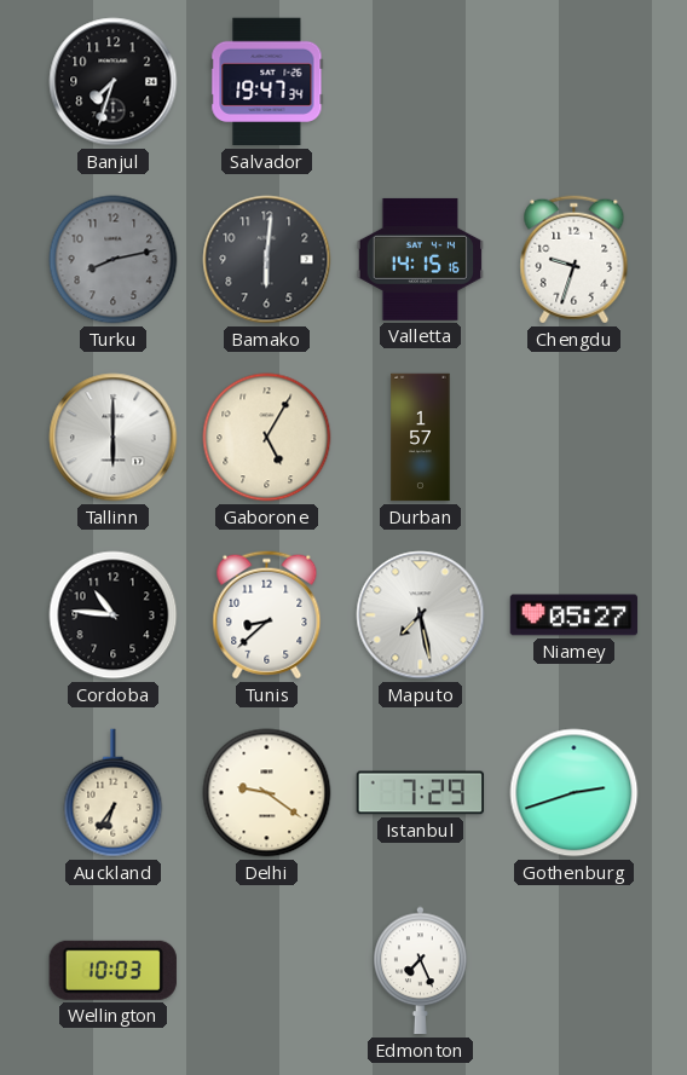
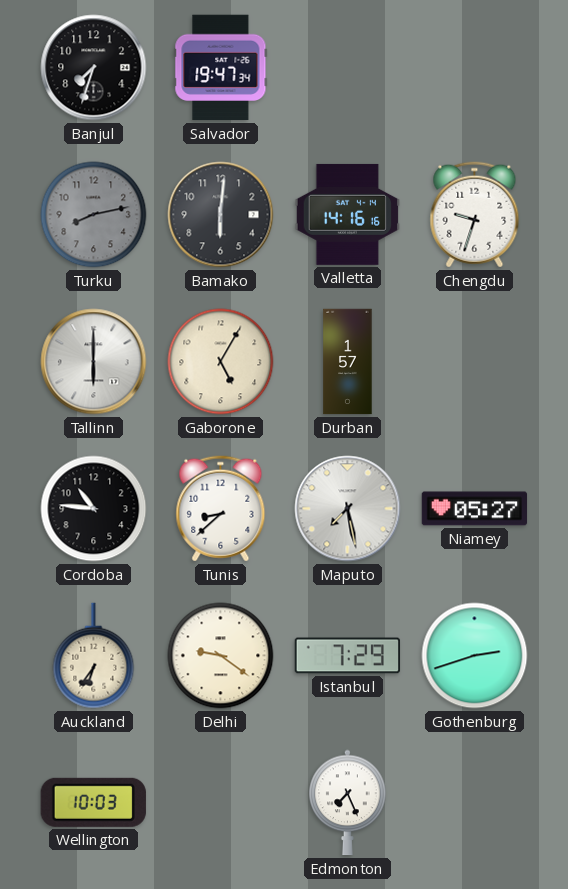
Valletta: 14:15 -> 14:16 (347, 214)
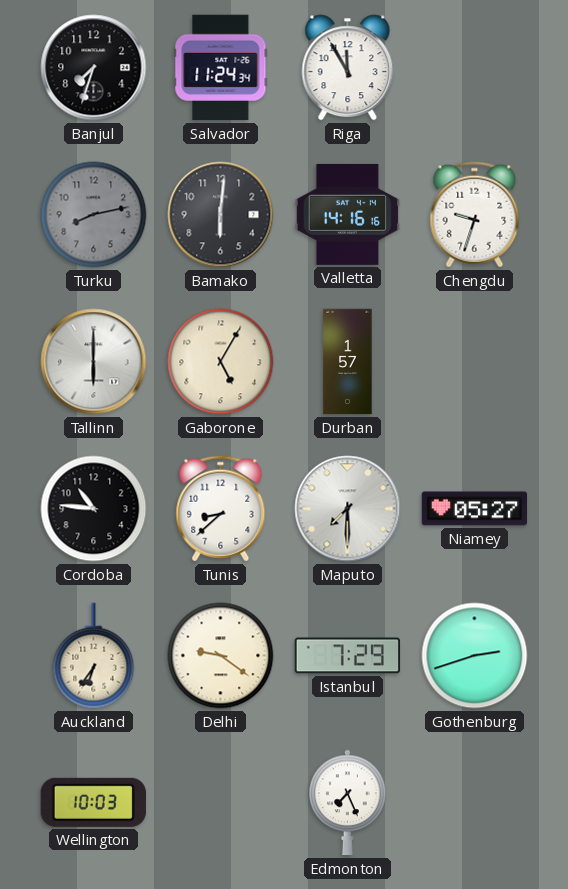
Salvador: 19:47 -> 11:24 (221, 68)
Riga: none -> 11:55 (348, 68)
Maputo: 7:28 -> 7:30 (348, 509)
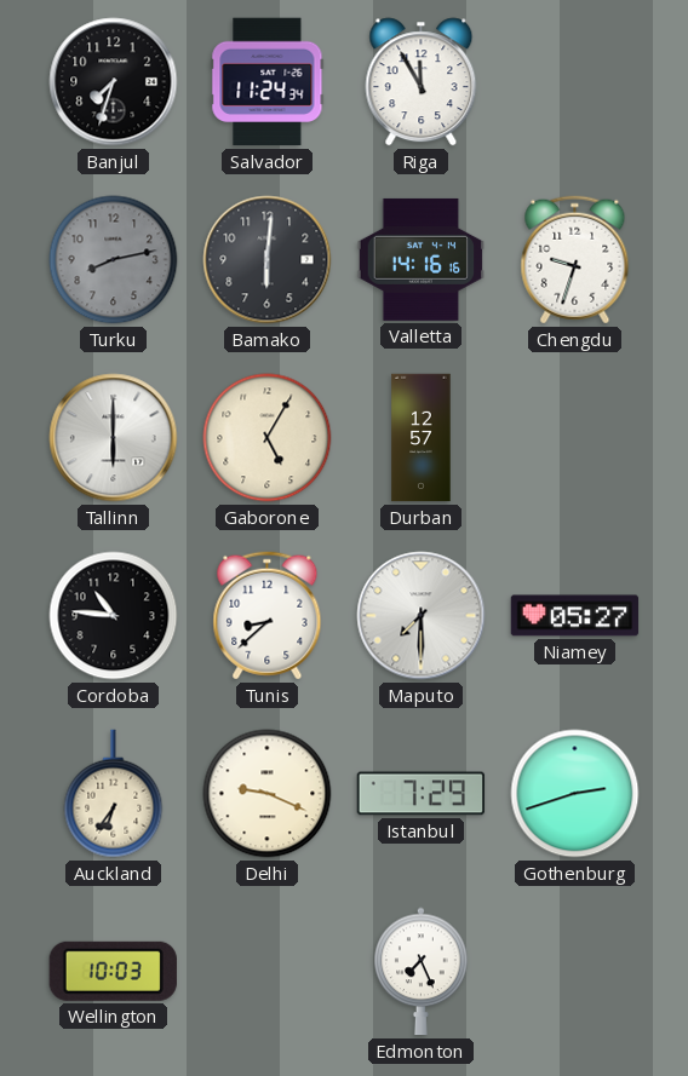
Durban: 1:57 -> 12:57 (422, 438)
Delhi: 9:21 -> 9:19 (268, 794)
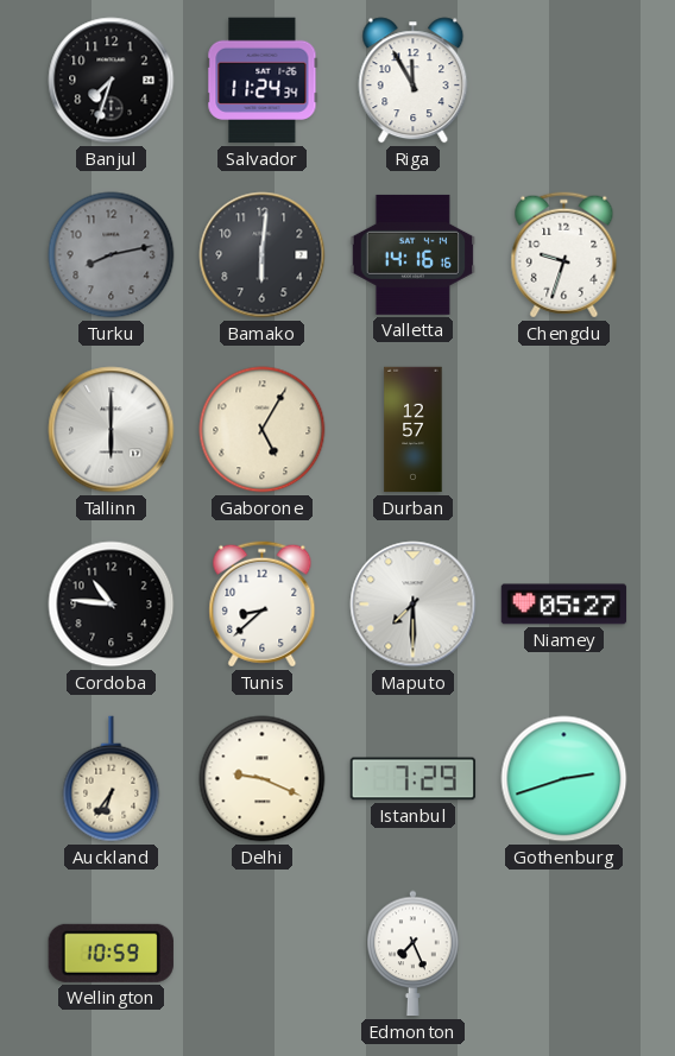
Wellington: 10:03 -> 10:59 (111, 953)
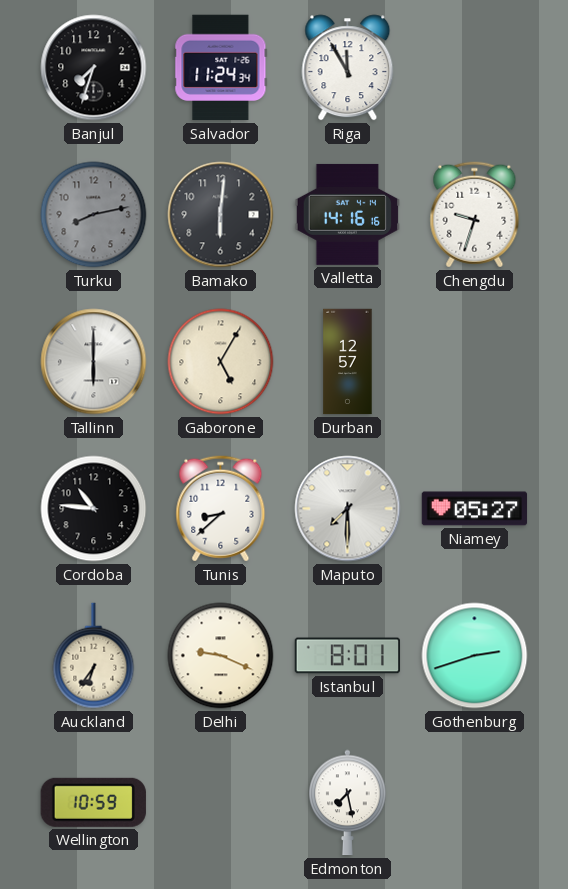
Istanbul: 7:29 -> 8:01 (348, 656)
Edmonton: 7:26 -> 7:28 (348, 803)
